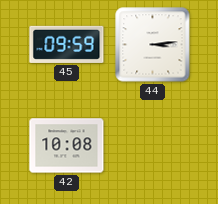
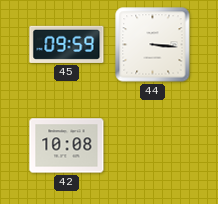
44: 3:14 -> 3:16 (153, 45)
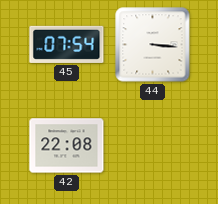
45: 09:59 -> 07:54 (67, 44)
42: 10:08 -> 22:08 (67, 146)
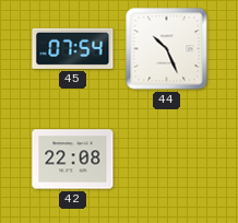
44: 3:16 -> 10:26 (167, 49)
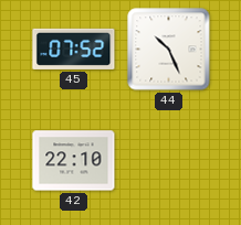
45: 07:54 -> 07:52 (74, 49)
42: 22:08 -> 22:10 (74, 161)
